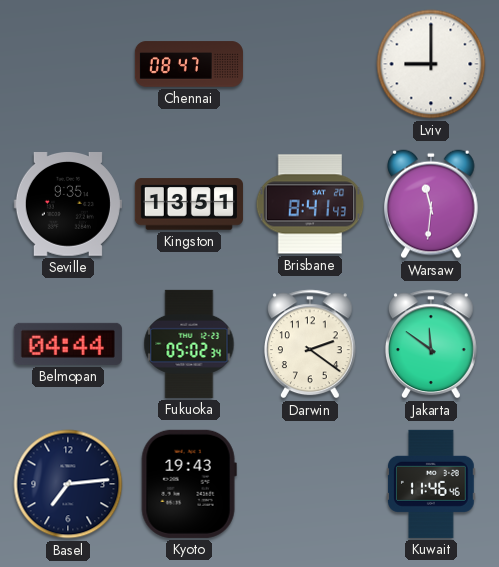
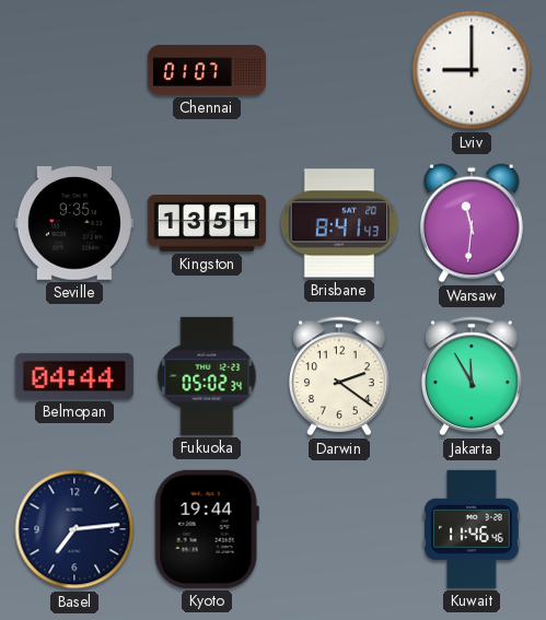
Chennai: 08:47 -> 01:07 (207, 70)
Jakarta: 11:51 -> 11:55 (472, 376)
Kyoto: 19:43 -> 19:44 (207, 529)
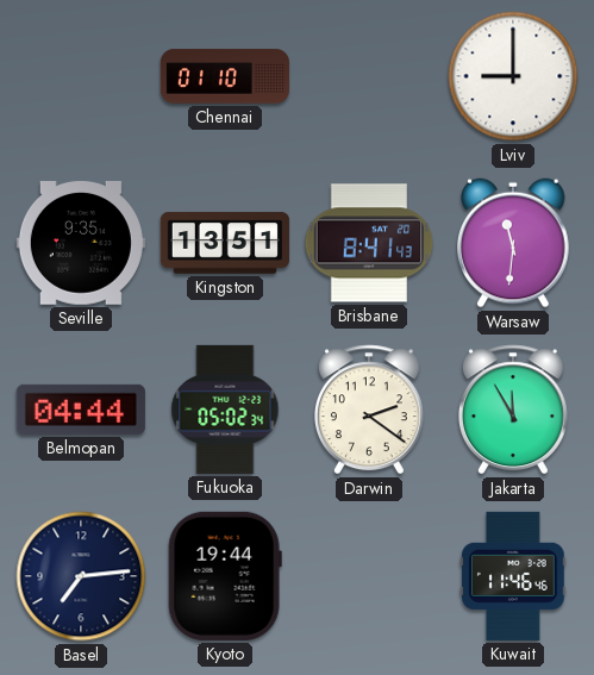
Chennai: 01:07 -> 01:10 (225, 76)
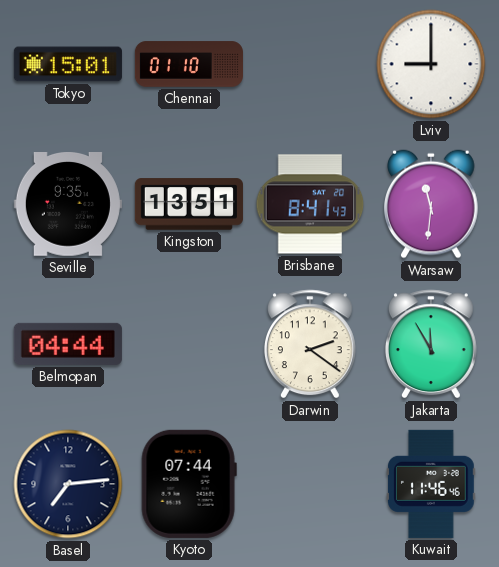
Tokyo: none -> 15:01 (68, 64)
Fukuoka: 05:02 -> none (225, 410)
Kyoto: 19:44 -> 07:44 (189, 484)
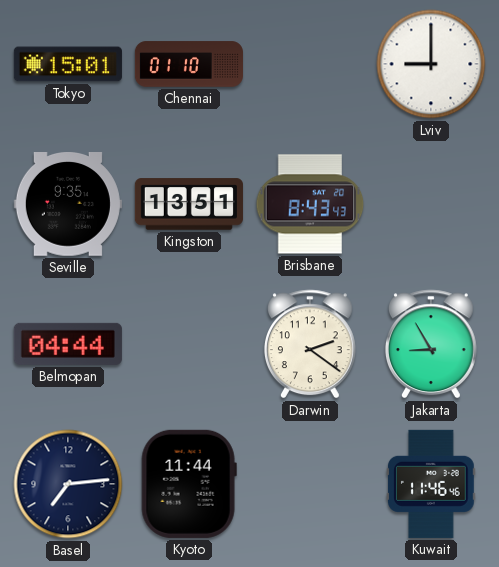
Brisbane: 8:41 -> 8:43 (310, 204)
Warsaw: 11:31 -> none (432, 204)
Jakarta: 11:55 -> 8:55 (431, 344)
Kyoto: 07:44 -> 11:44 (189, 484)
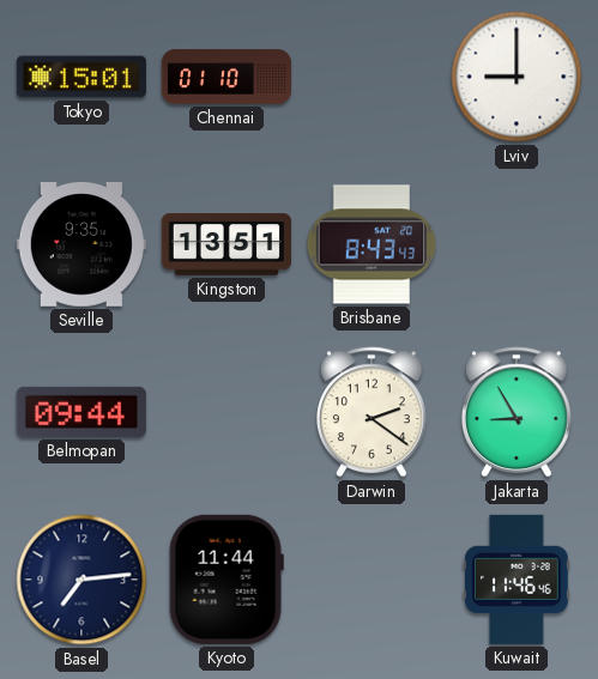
Belmopan: 04:44 -> 09:44 (81, 412)
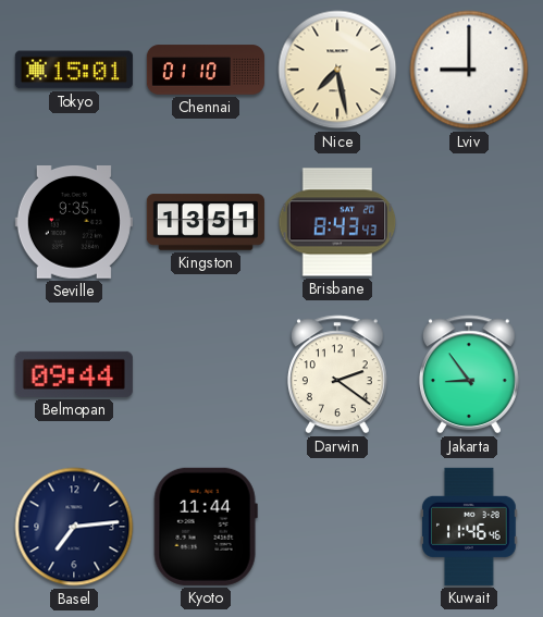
Nice: none -> 7:28 (337, 70)
Jakarta: 8:55 -> 8:54 (469, 374)
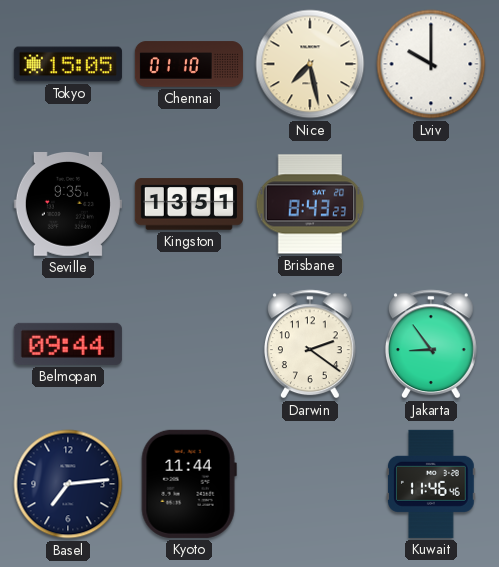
Tokyo: 15:01 -> 15:05 (68, 64)
Lviv: 9:00 -> 10:00 (431, 64)
Brisbane: 8:43:43 -> 8:43:23 (310, 204)
